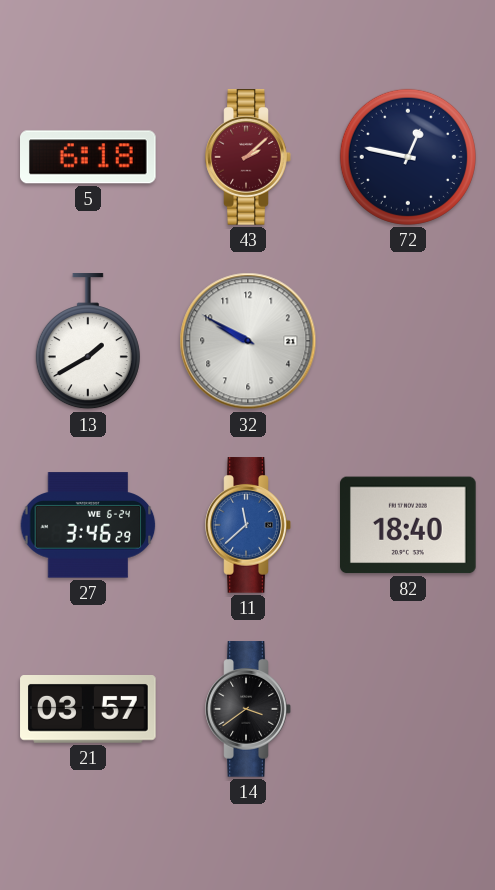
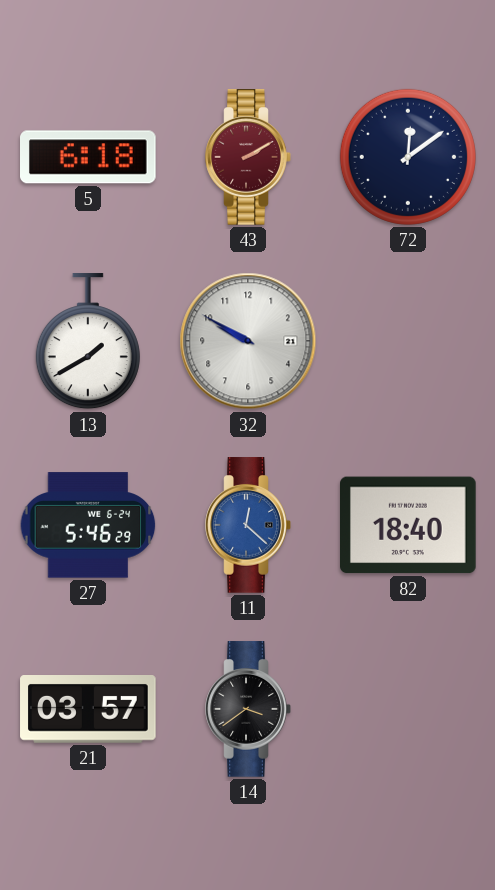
43: 2:08 -> 2:10 (248, 157)
72: 12:47 -> 12:09 (408, 157)
27: 3:46 -> 5:46 (88, 525)
11: 11:38 -> 12:22 (248, 525)
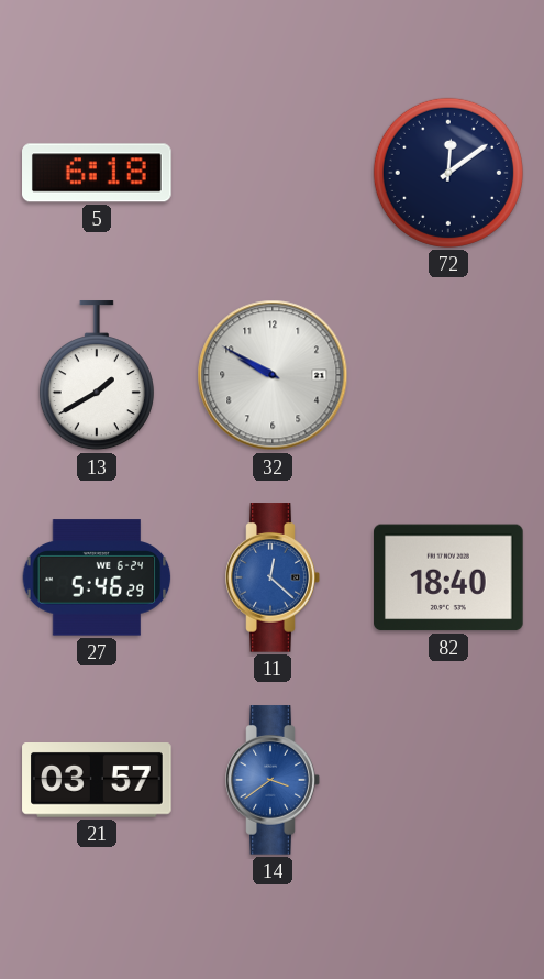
43: 2:10 -> none (248, 157)
14 dial: black -> blue (273, 780)
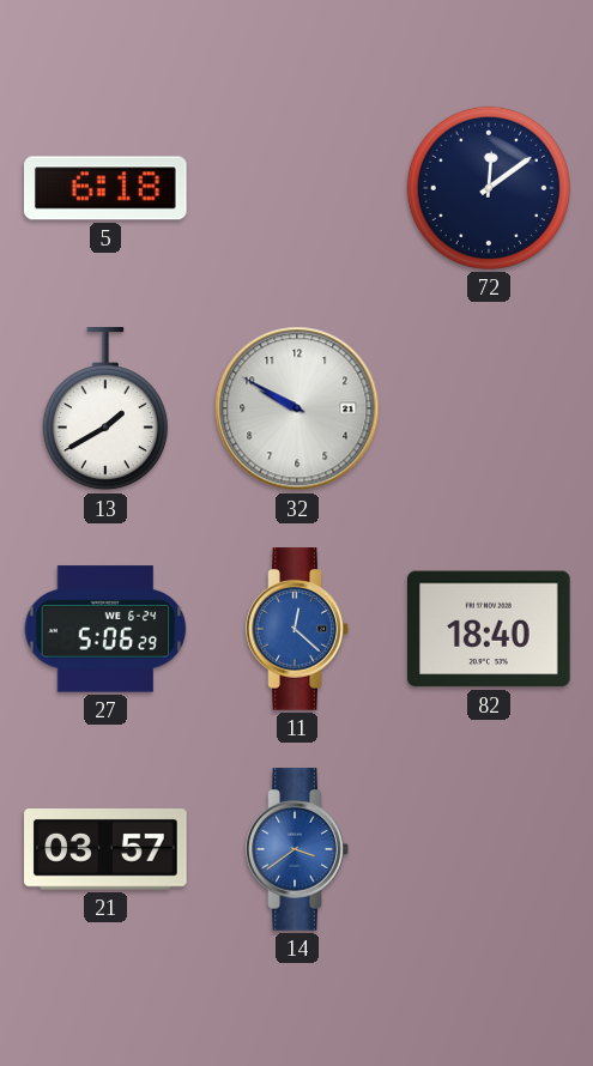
27: 5:46 -> 5:06 (105, 629)
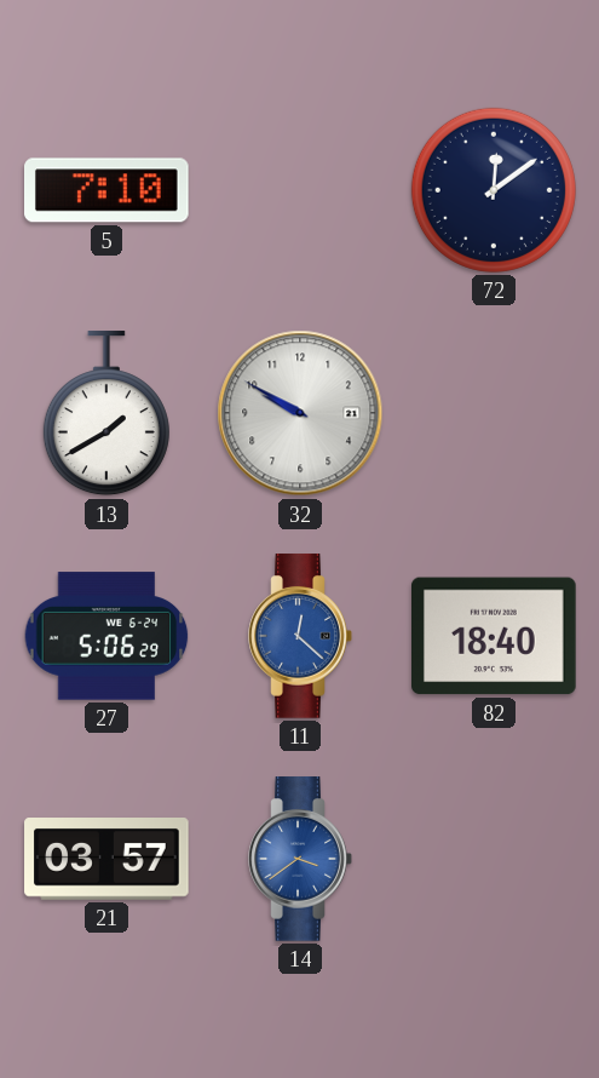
5: 6:18 -> 7:10 (108, 190)
